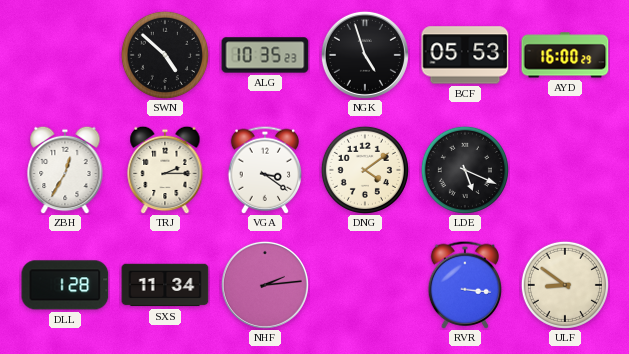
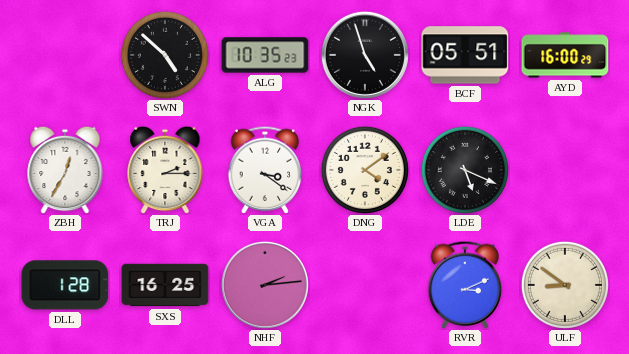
BCF: 05:53 -> 05:51 (465, 55)
SXS: 11:34 -> 16:25 (165, 285)
RVR: 3:16 -> 3:11 (465, 285)
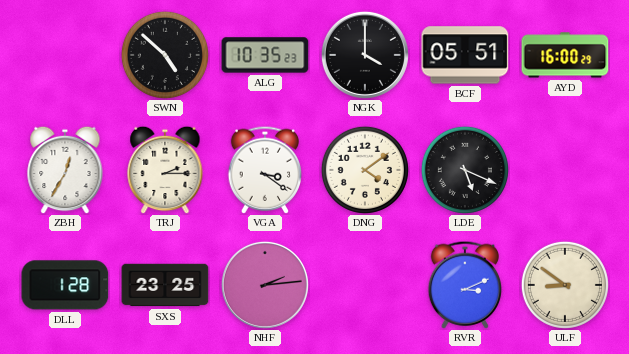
NGK: 4:57 -> 4:00 (365, 55)
SXS: 16:25 -> 23:25 (165, 285)
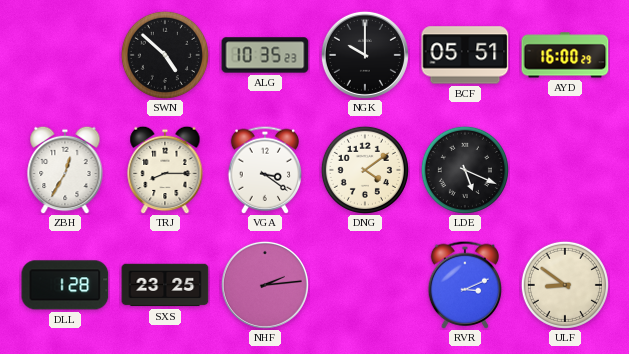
NGK: 4:00 -> 10:00 (365, 55)
TRJ: 2:15 -> 8:15 (165, 170)
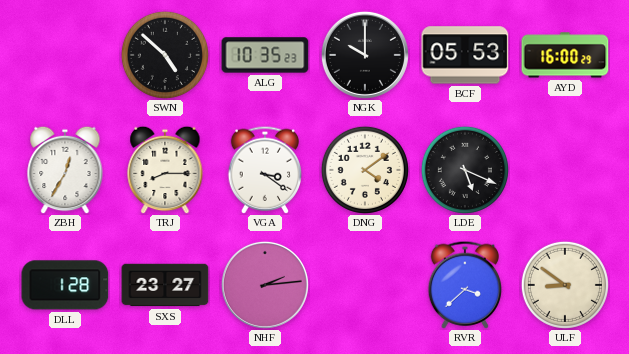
BCF: 05:51 -> 05:53 (465, 55)
SXS: 23:25 -> 23:27 (165, 285)
RVR: 3:11 -> 3:38 (465, 285)
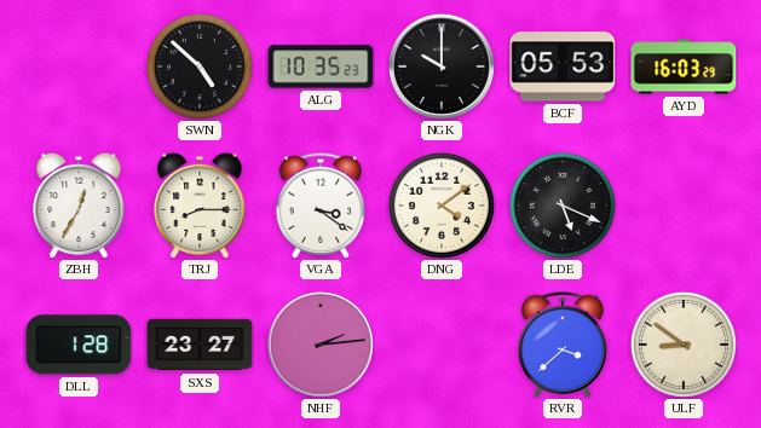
AYD: 16:00 -> 16:03 (684, 66)
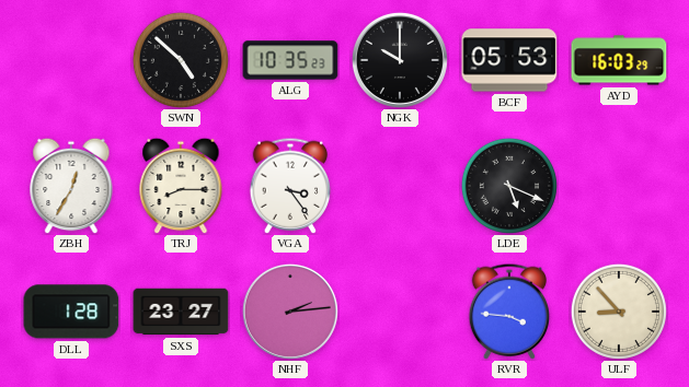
VGA: 3:21 -> 3:24 (290, 186)
DNG: 4:09 -> none (442, 206)
RVR: 3:38 -> 3:46 (509, 312)
ULF: 8:51 -> 8:53 (619, 312)
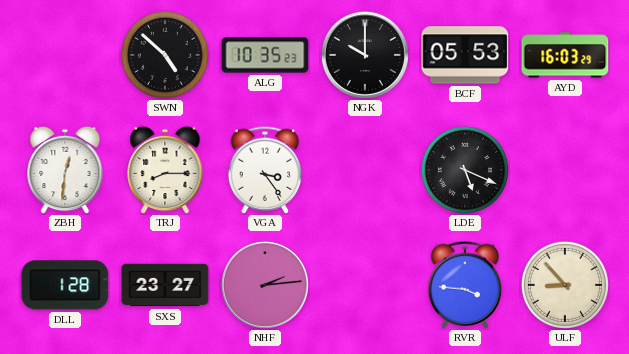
ZBH: 12:35 -> 12:31 (65, 170)
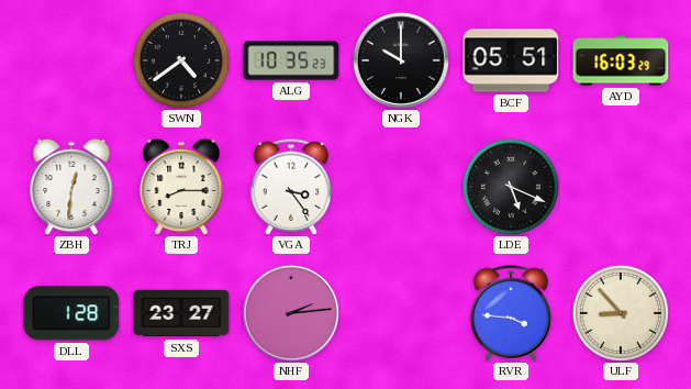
SWN: 4:52 -> 4:39 (181, 60)
BCF: 05:53 -> 05:51 (511, 60)
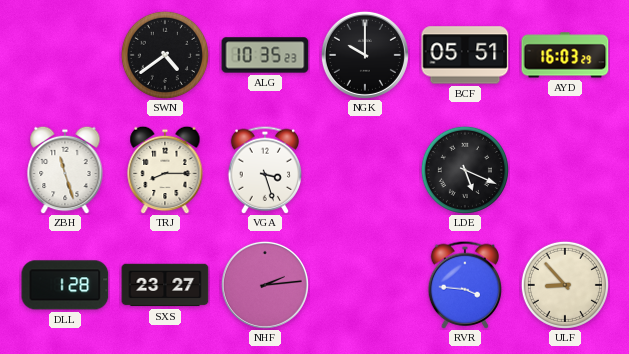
ZBH: 12:31 -> 11:27 (65, 170)
VGA: 3:24 -> 3:27 (265, 170)
